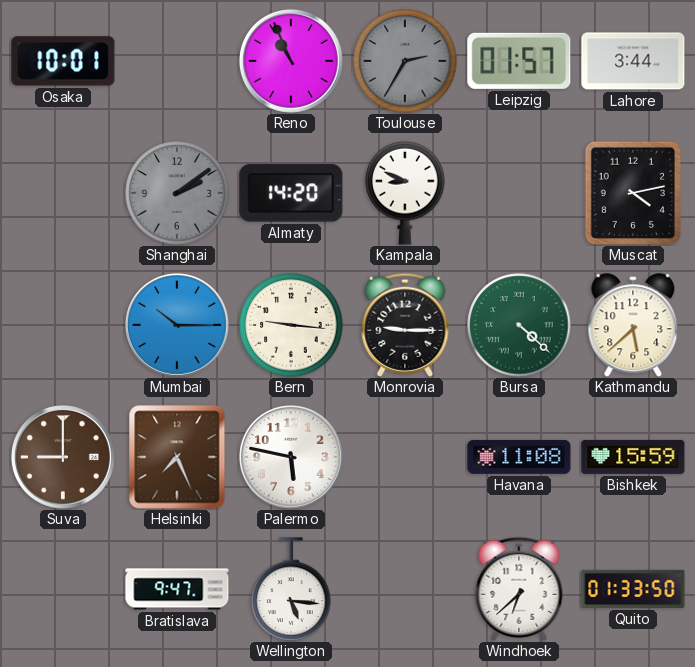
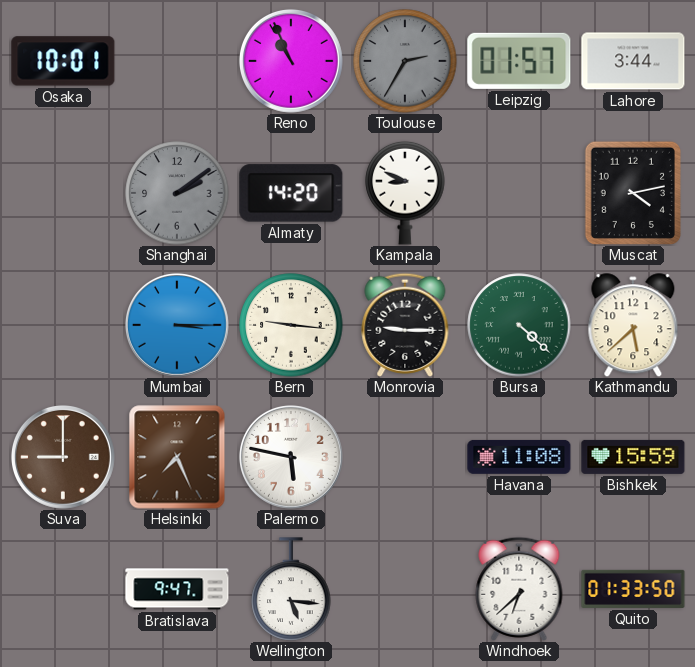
Mumbai: 10:15 -> 3:15 (177, 325)
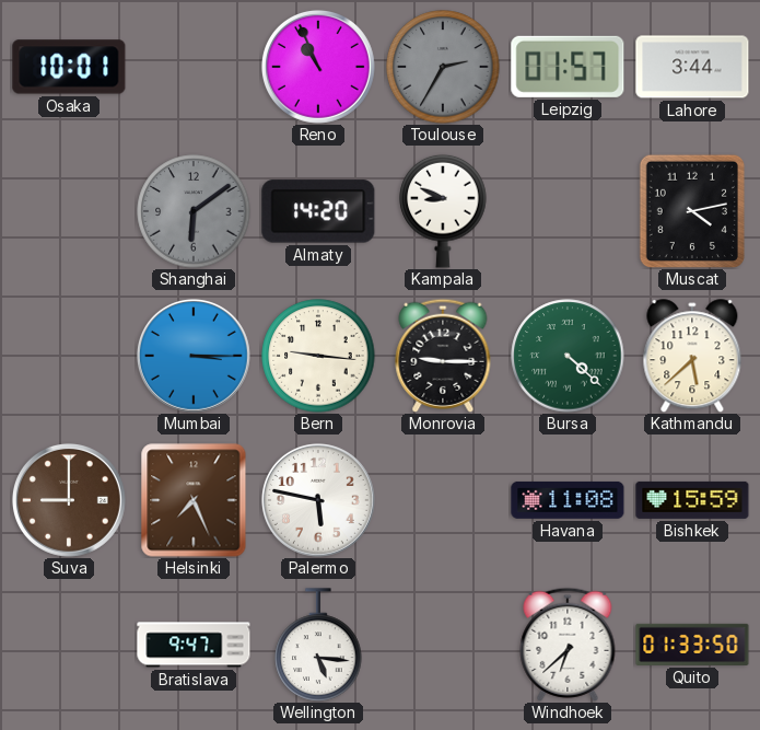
Shanghai: 2:09 -> 6:09 (194, 211)
